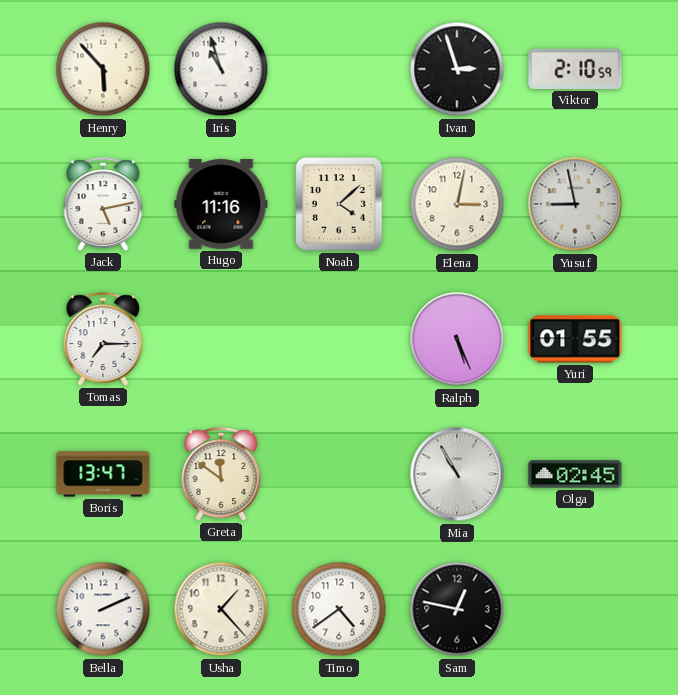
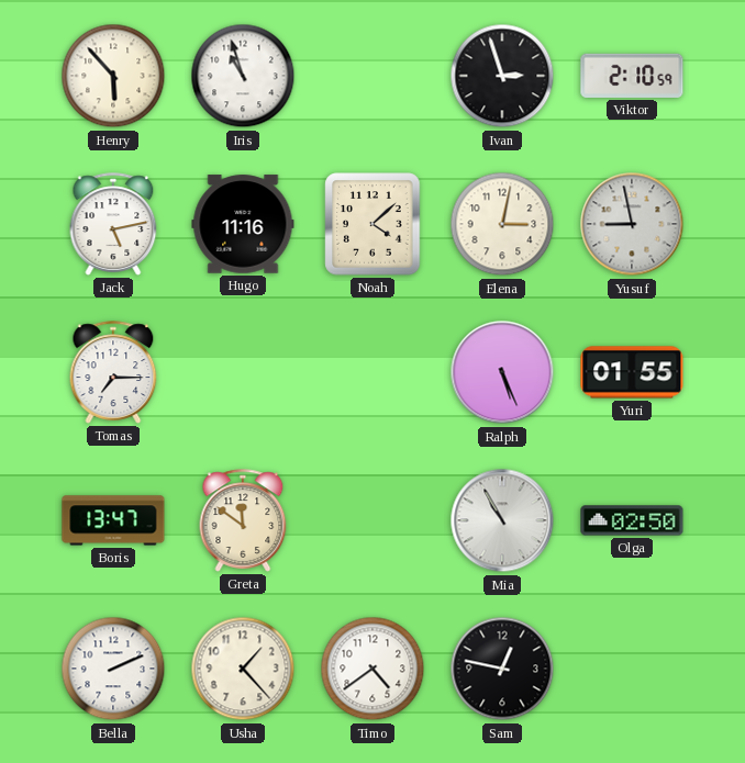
Olga: 02:45 -> 02:50 (632, 520)
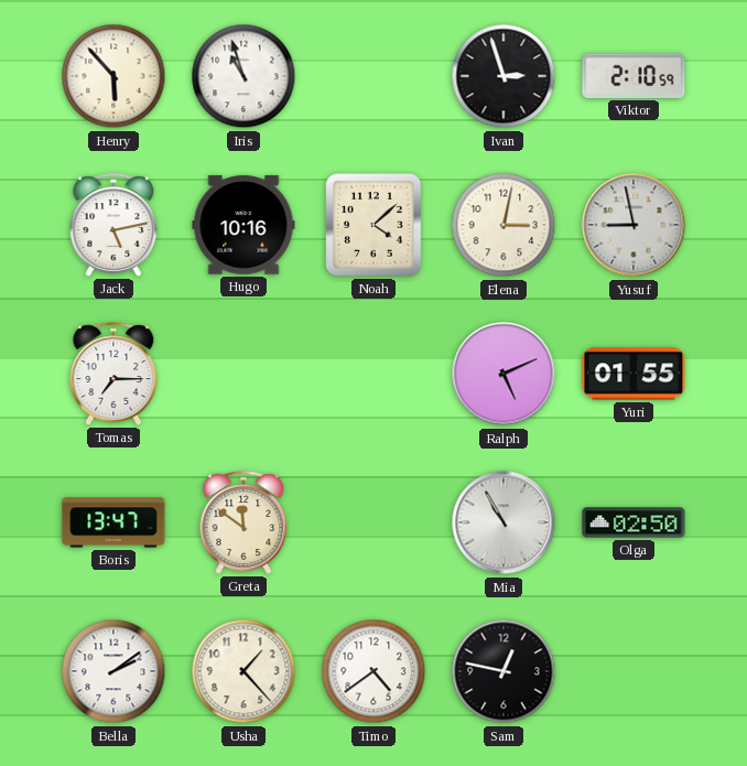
Hugo: 11:16 -> 10:16 (243, 225)
Ralph: 5:26 -> 5:11 (504, 374)
Bella: 2:11 -> 2:09 (113, 671)
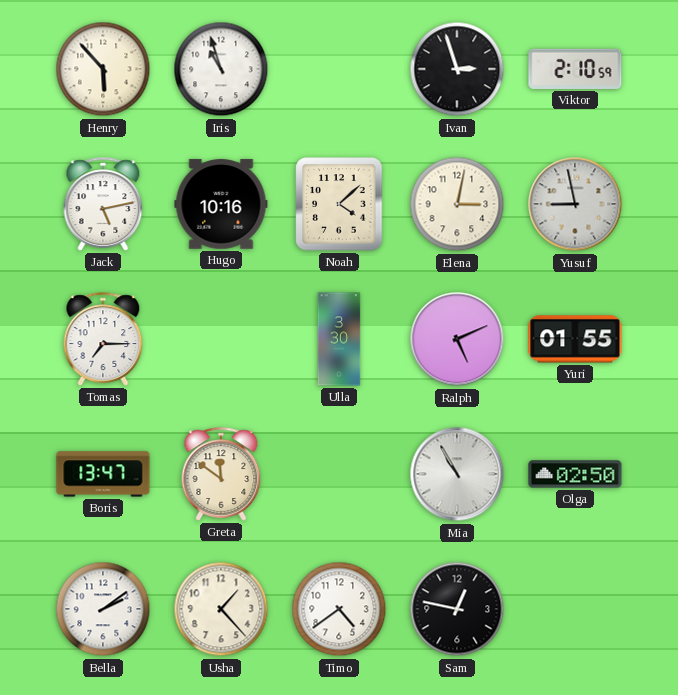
Ulla: none -> 3:30 (339, 339)
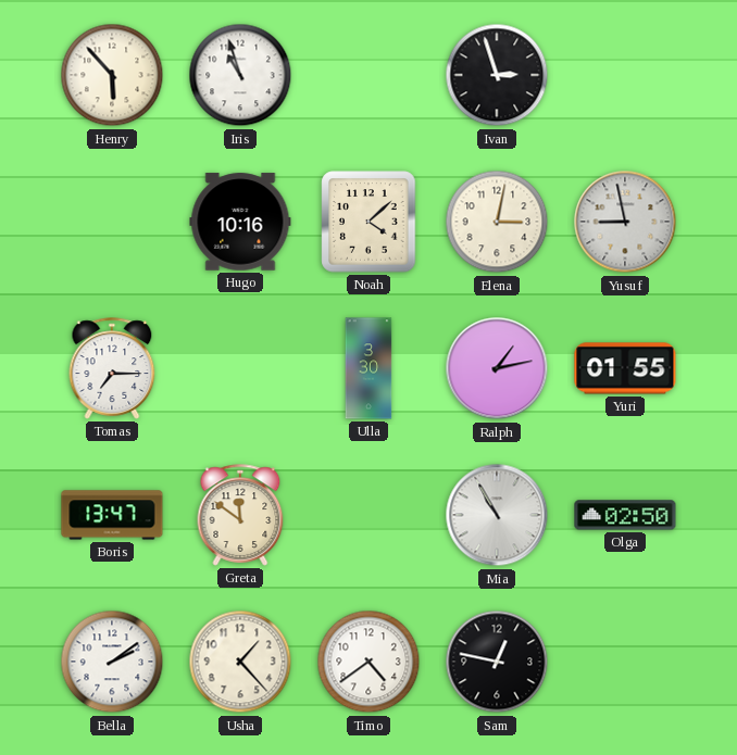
Viktor: 2:10 -> none (575, 69)
Jack: 5:13 -> none (103, 204)
Ralph: 5:11 -> 1:13 (497, 368)
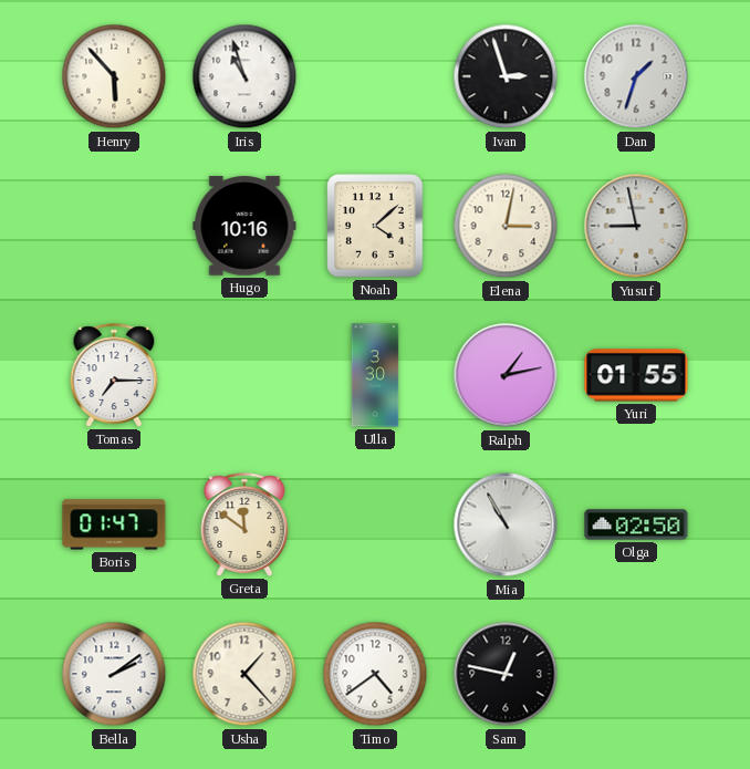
Dan: none -> 1:33 (636, 76)
Boris: 13:47 -> 01:47 (114, 524)
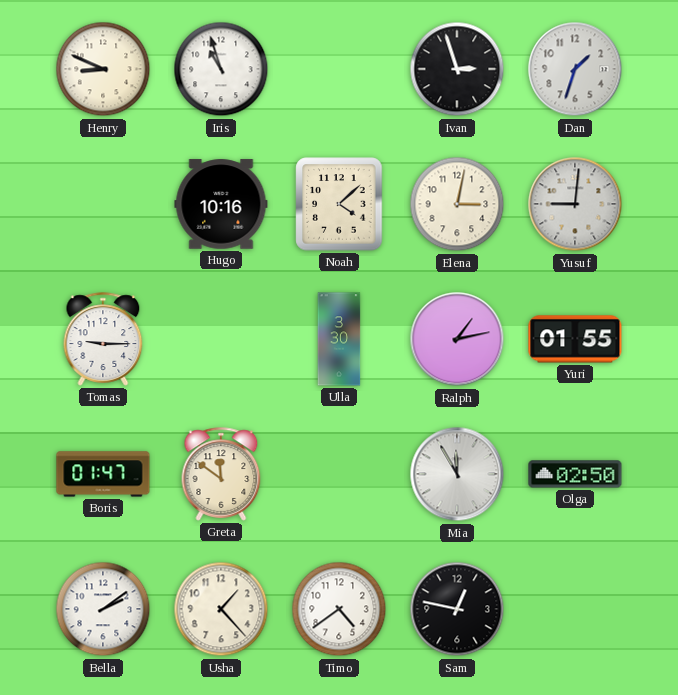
Henry: 5:53 -> 8:49 (103, 69)
Yusuf: 8:58 -> 9:01 (575, 204)
Tomas: 7:15 -> 9:15 (103, 339)
Mia: 10:55 -> 11:55 (457, 474)
